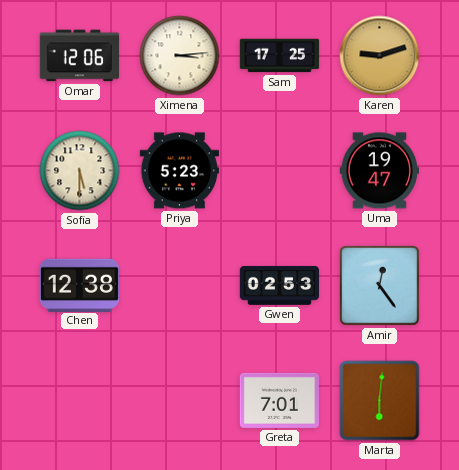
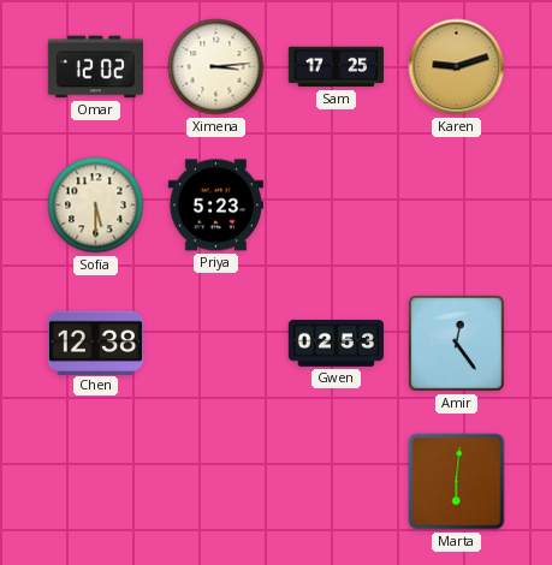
Omar: 12:06 -> 12:02 (95, 67)
Uma: 19:47 -> none (379, 171)
Greta: 7:01 -> none (279, 400)
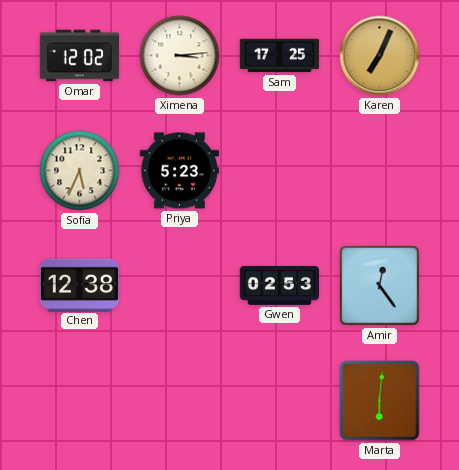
Karen: 9:12 -> 7:04 (380, 56)
Sofia: 5:30 -> 5:34 (80, 171)
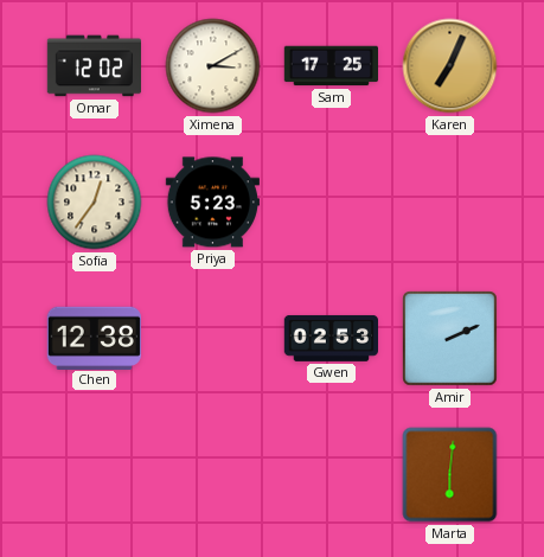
Ximena: 3:14 -> 3:10 (213, 66)
Sofia: 5:34 -> 12:36 (95, 203)
Amir: 12:24 -> 2:11 (450, 339)
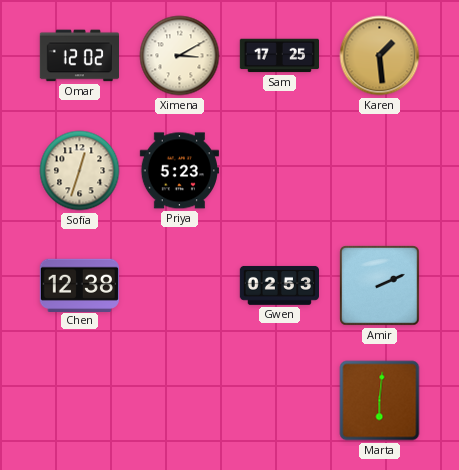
Karen: 7:04 -> 1:29 (380, 56)
Sofia: 12:36 -> 12:33 (80, 171)
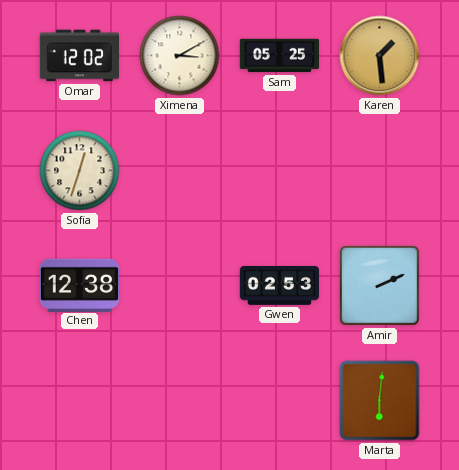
Sam: 17:25 -> 05:25 (279, 56)
Priya: 5:23 -> none (179, 171)
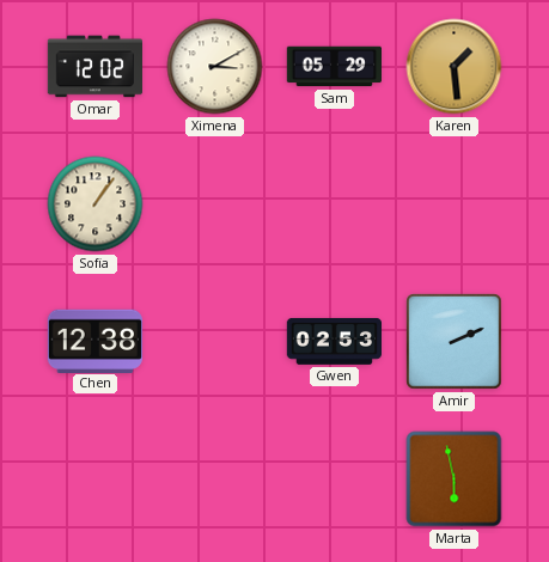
Sam: 05:25 -> 05:29 (334, 67)
Sofia: 12:33 -> 1:06 (96, 204)
Marta: 6:01 -> 5:58 (455, 479)
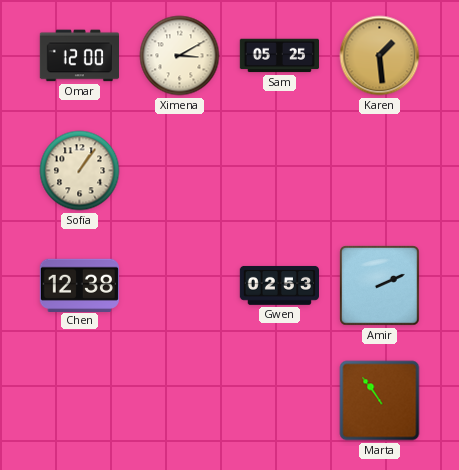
Omar: 12:02 -> 12:00 (79, 56)
Sam: 05:29 -> 05:25 (279, 56)
Marta: 5:58 -> 10:54 (380, 401)
